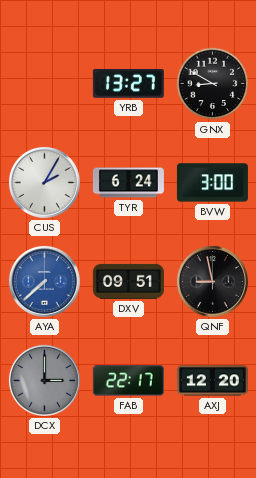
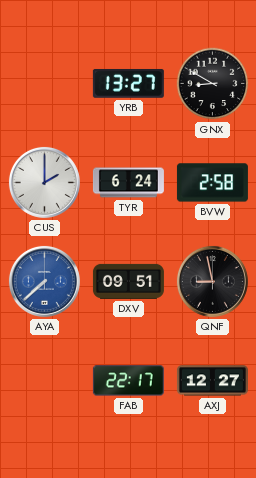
CUS: 2:05 -> 2:00 (44, 182)
BVW: 3:00 -> 2:58 (212, 183)
DCX: 3:00 -> none (44, 380)
AXJ: 12:20 -> 12:27 (212, 381)
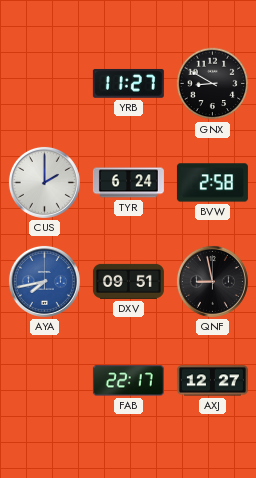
YRB: 13:27 -> 11:27 (128, 83)
AYA: 7:38 -> 7:43 (44, 281)
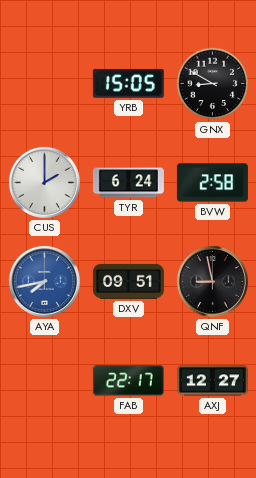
YRB: 11:27 -> 15:05 (128, 83)
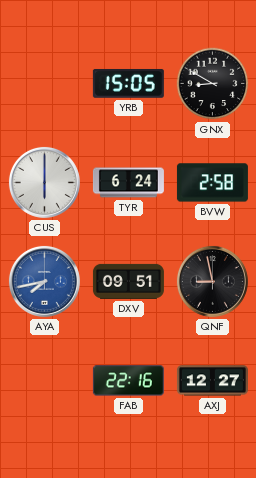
CUS: 2:00 -> 6:00 (44, 182)
FAB: 22:17 -> 22:16 (128, 381)
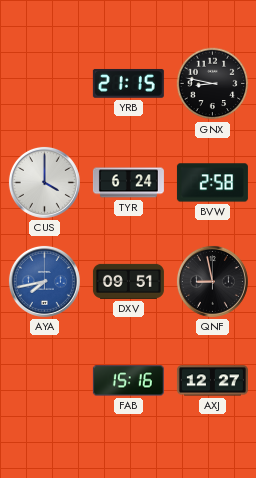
YRB: 15:05 -> 21:15 (128, 83)
GNX: 8:50 -> 8:47 (213, 84)
CUS: 6:00 -> 4:00 (44, 182)
FAB: 22:16 -> 15:16 (128, 381)
